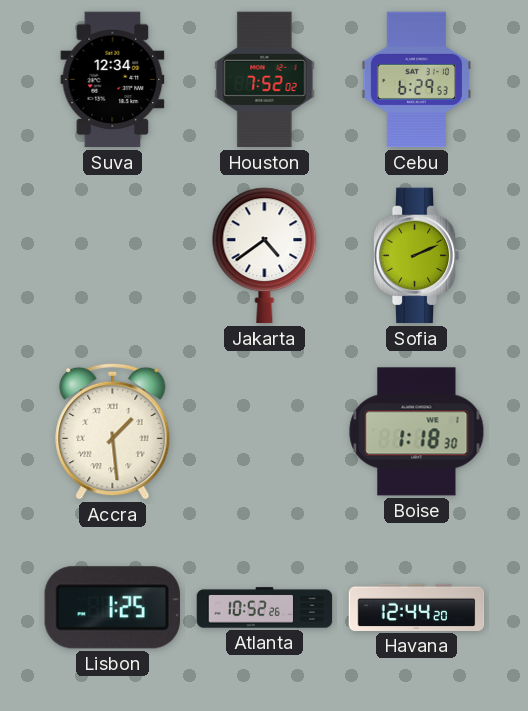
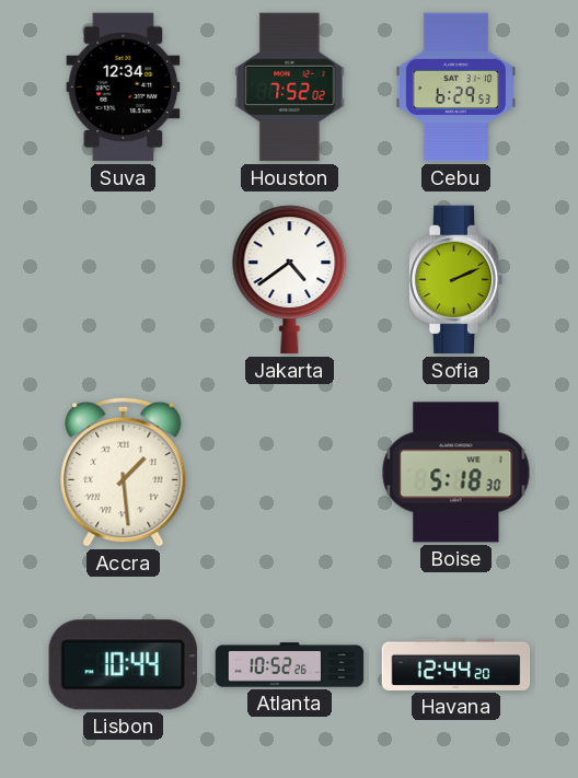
Boise: 1:18 -> 5:18 (456, 473)
Lisbon: 1:25 -> 10:44 (123, 665)
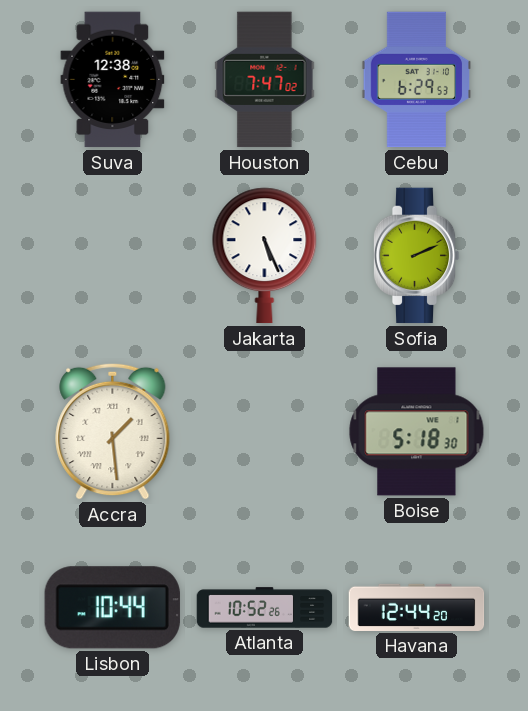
Suva: 12:34 -> 12:38 (113, 80)
Houston: 7:52 -> 7:47 (265, 80)
Jakarta: 4:39 -> 5:26 (265, 256)
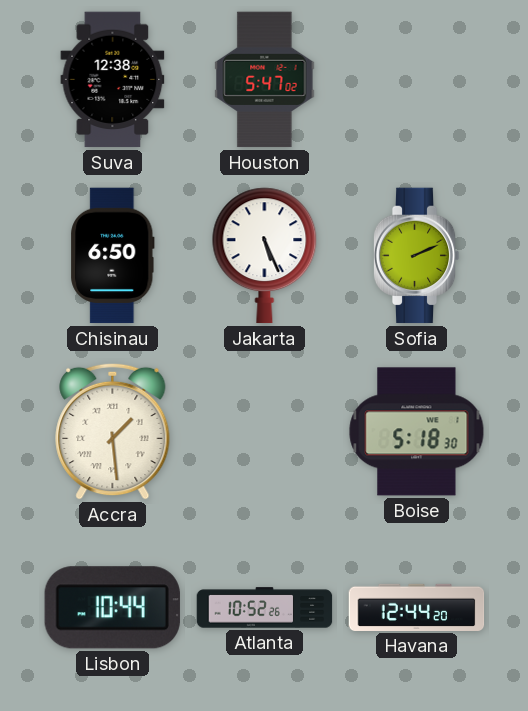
Houston: 7:47 -> 5:47 (265, 80)
Cebu: 6:29 -> none (416, 80)
Chisinau: none -> 6:50 (113, 256)
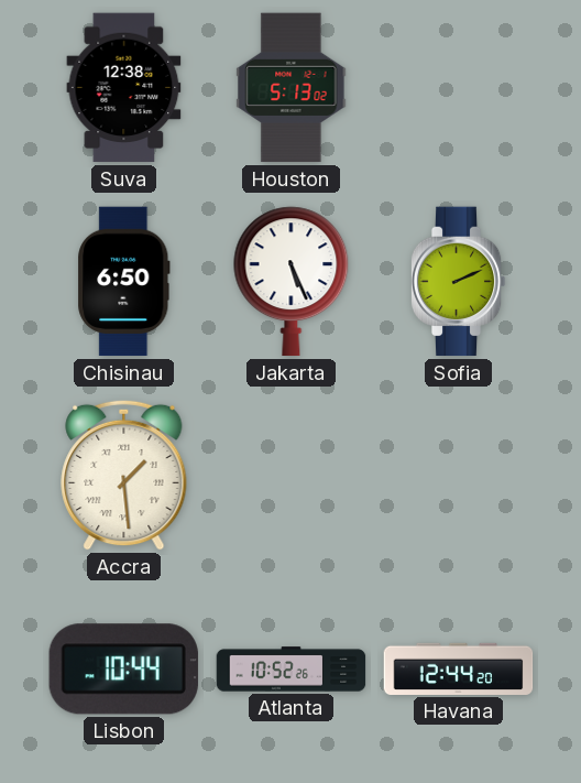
Houston: 5:47 -> 5:13 (292, 88)
Boise: 5:18 -> none (417, 432)
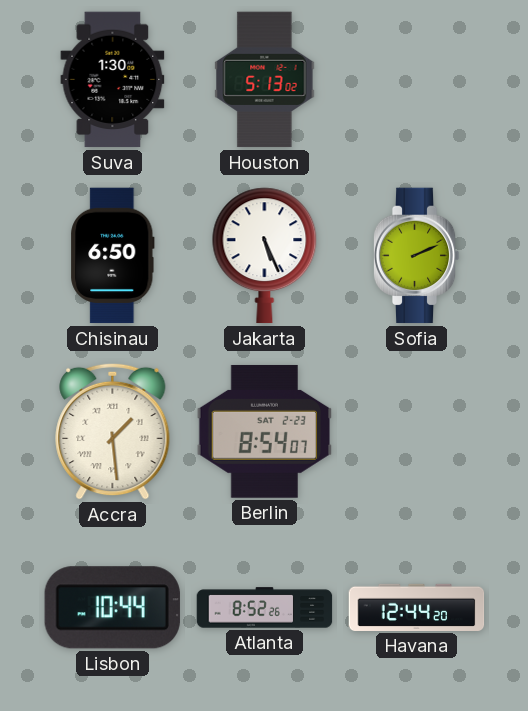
Suva: 12:38 -> 1:30 (113, 80)
Berlin: none -> 8:54 (264, 431)
Atlanta: 10:52 -> 8:52 (265, 608)
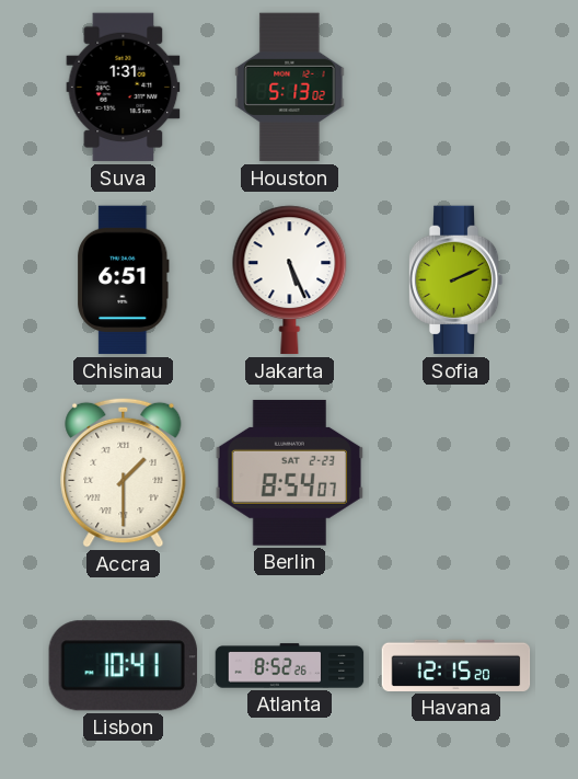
Suva: 1:30 -> 1:31 (124, 88)
Chisinau: 6:50 -> 6:51 (124, 280)
Accra: 1:29 -> 1:30 (124, 472)
Lisbon: 10:44 -> 10:41 (123, 666)
Havana: 12:44 -> 12:15 (456, 665)
